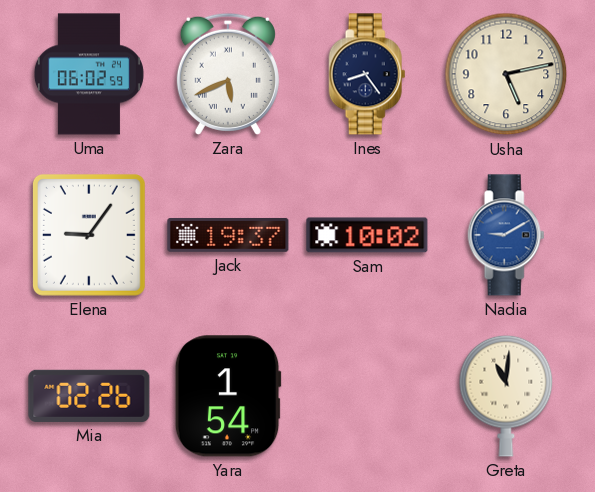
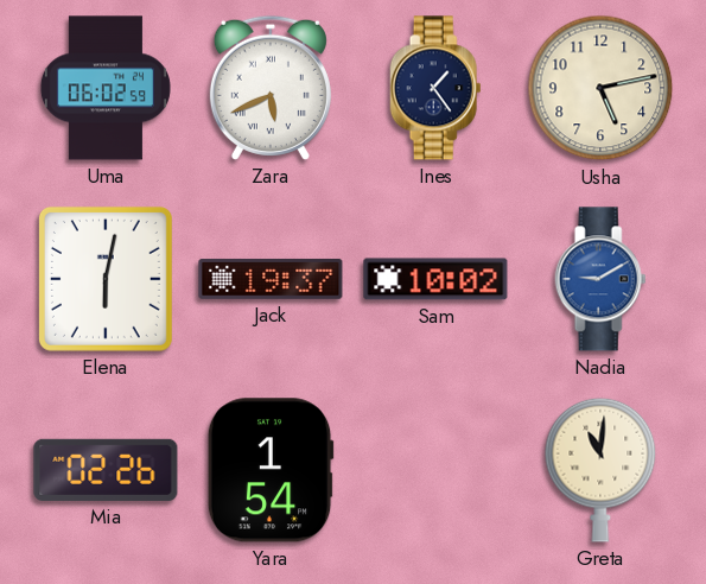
Ines: 8:24 -> 1:24 (435, 88)
Elena: 9:06 -> 6:02 (106, 279)
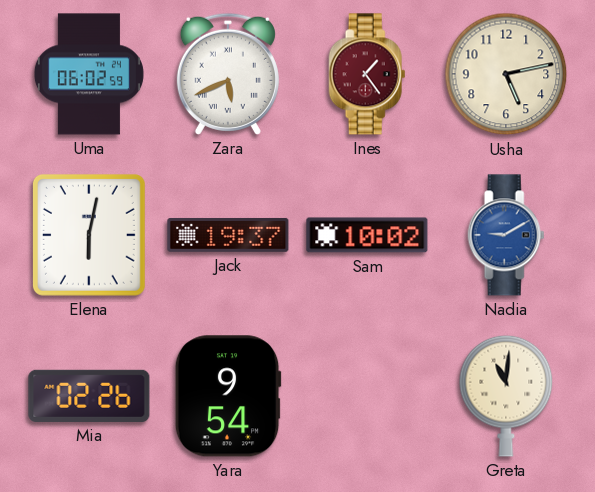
Ines dial: navy -> burgundy (367, 74)
Yara: 1:54 -> 9:54 (228, 396)
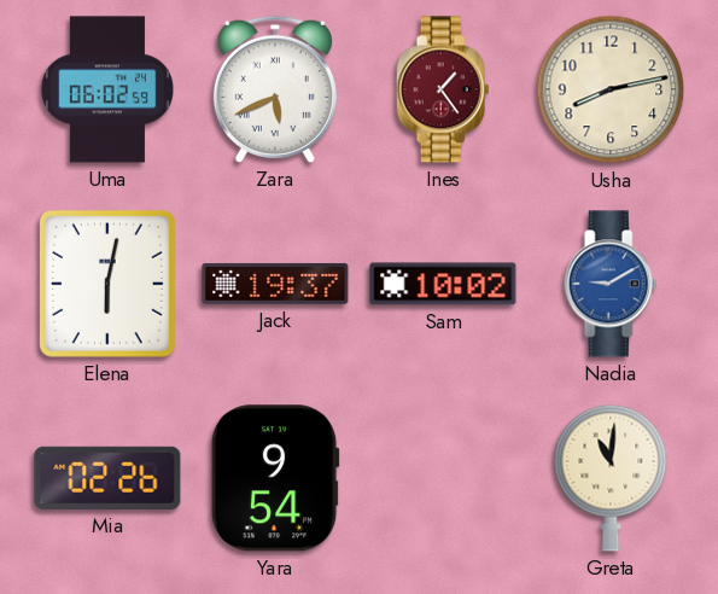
Usha: 5:13 -> 8:13 (611, 89)
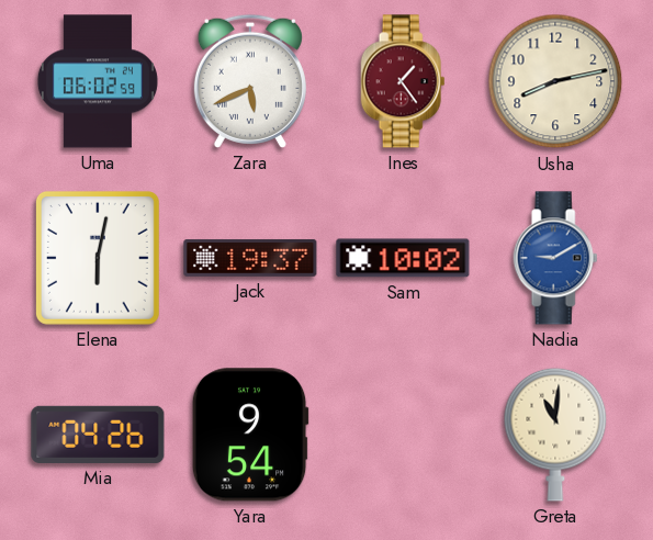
Mia: 02:26 -> 04:26 (98, 435)
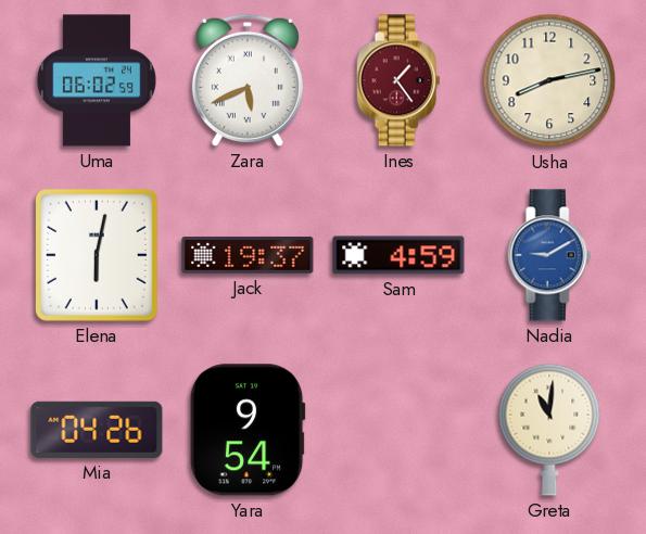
Sam: 10:02 -> 4:59 (398, 255)
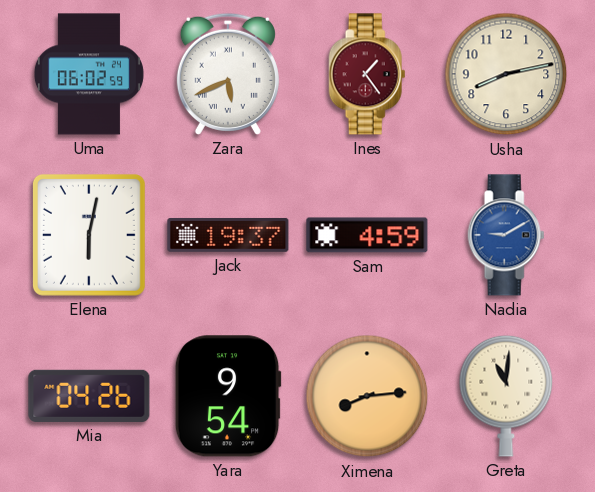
Ximena: none -> 8:14 (367, 396)
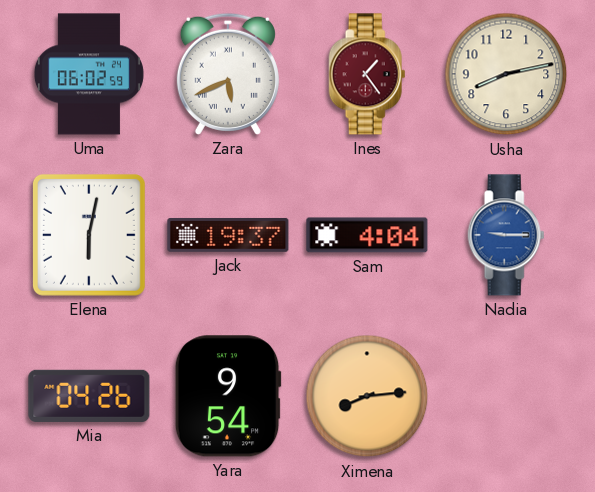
Sam: 4:59 -> 4:04 (367, 235)
Nadia: 9:10 -> 9:15 (506, 235)
Greta: 11:01 -> none (506, 396)
